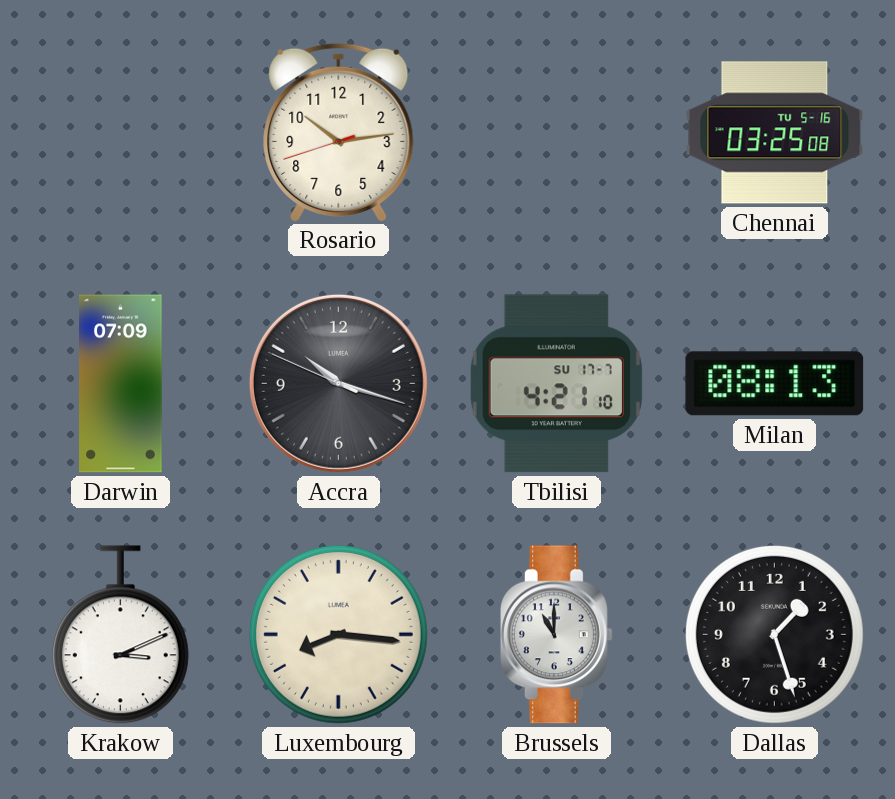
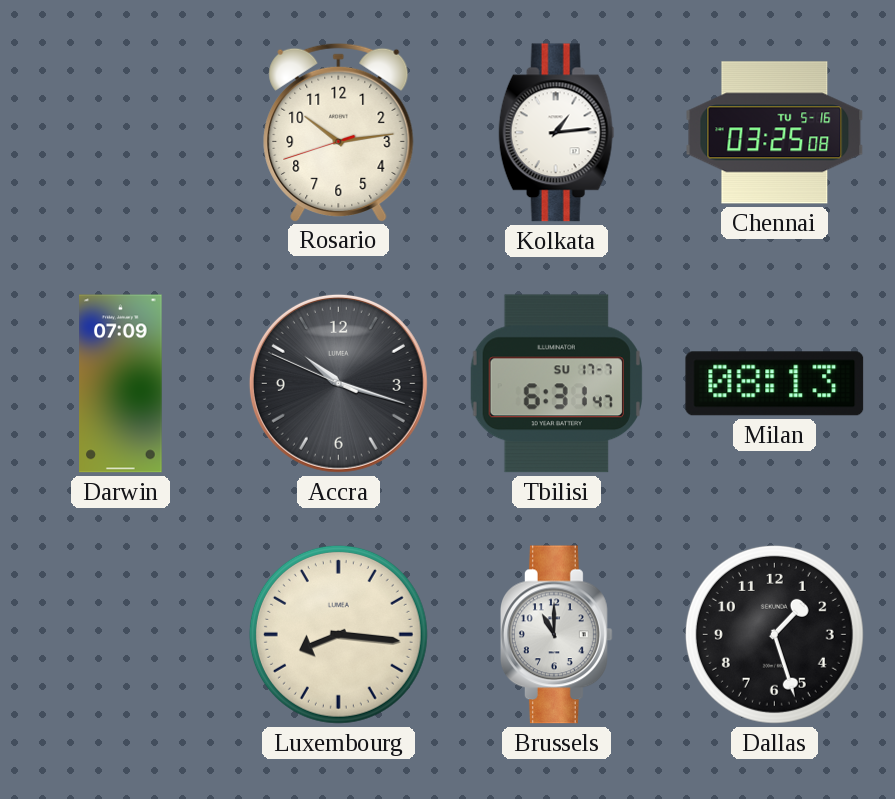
Kolkata: none -> 1:14 (556, 133)
Tbilisi: 4:21 -> 6:31 (556, 384)
Krakow: 3:11 -> none (120, 635)
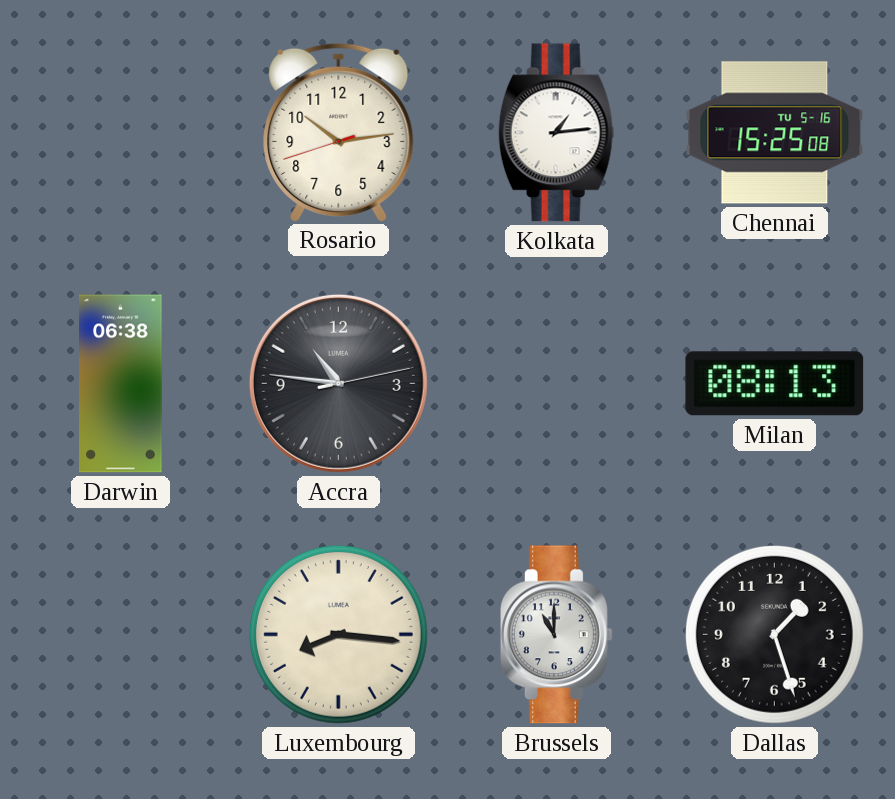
Chennai: 03:25 -> 15:25 (775, 133)
Darwin: 07:09 -> 06:38 (121, 384)
Accra: 10:17 -> 10:46 (338, 383)
Tbilisi: 6:31 -> none (556, 384)
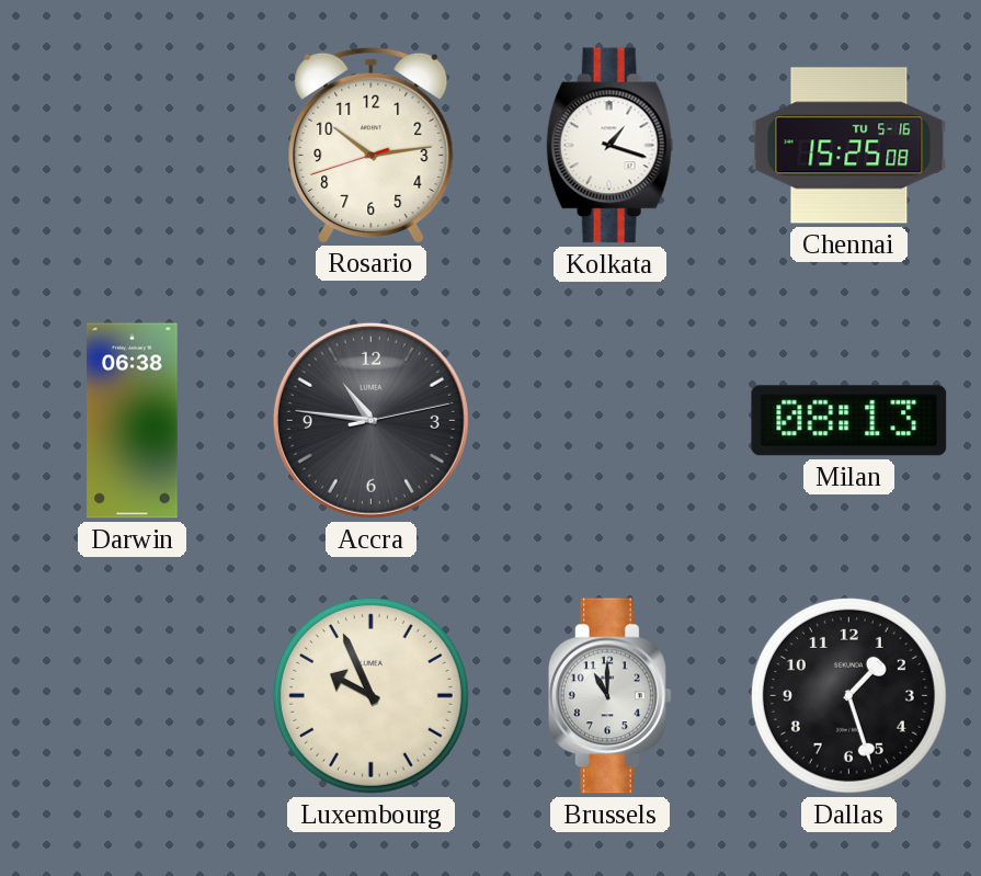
Kolkata: 1:14 -> 1:18 (609, 146)
Luxembourg: 8:16 -> 9:56 (370, 695)
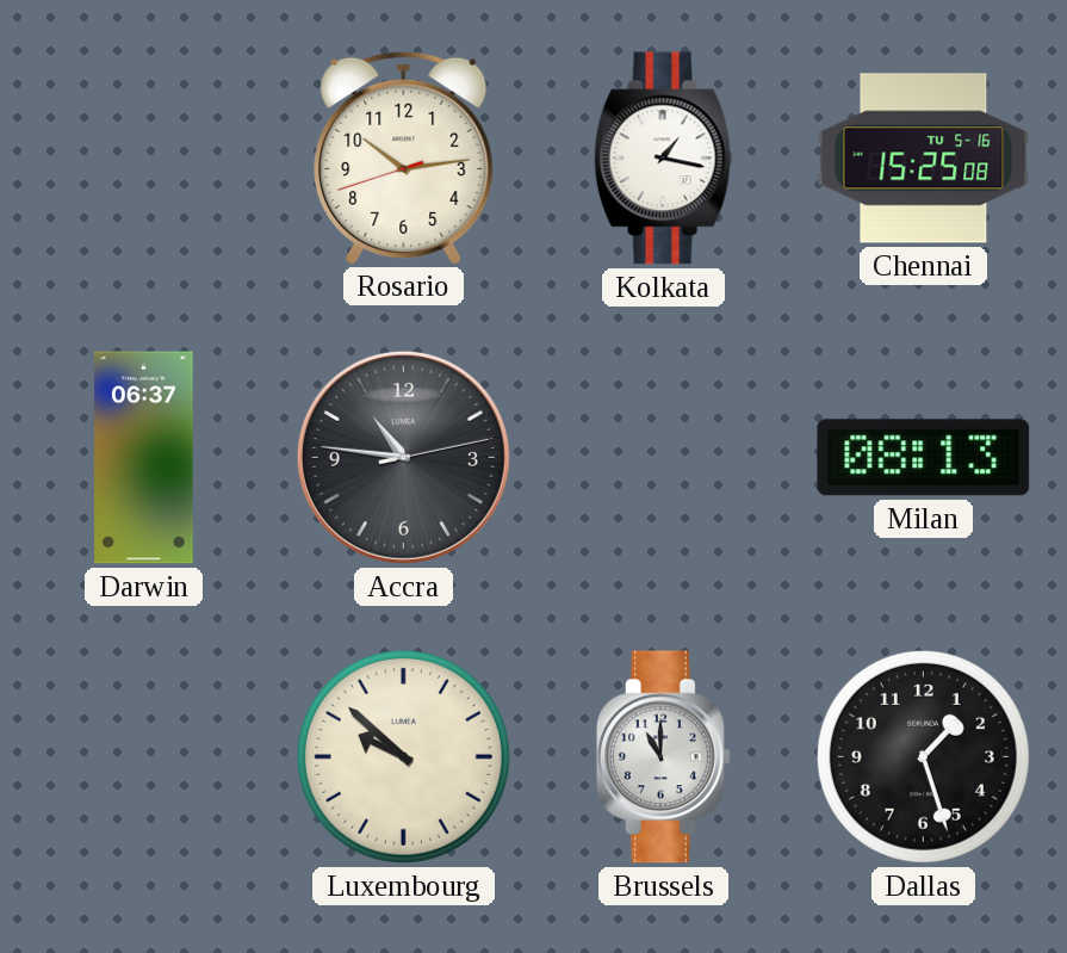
Kolkata: 1:18 -> 1:17 (663, 159)
Darwin: 06:38 -> 06:37 (144, 458)
Luxembourg: 9:56 -> 9:52 (403, 756)
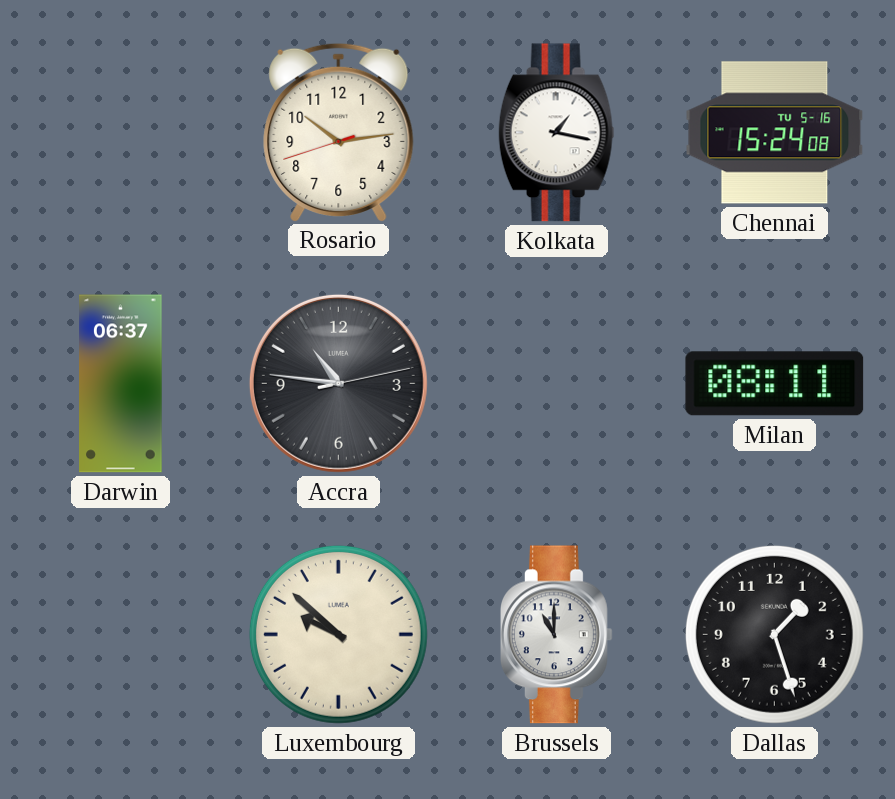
Chennai: 15:25 -> 15:24 (775, 133)
Milan: 08:13 -> 08:11 (775, 384)
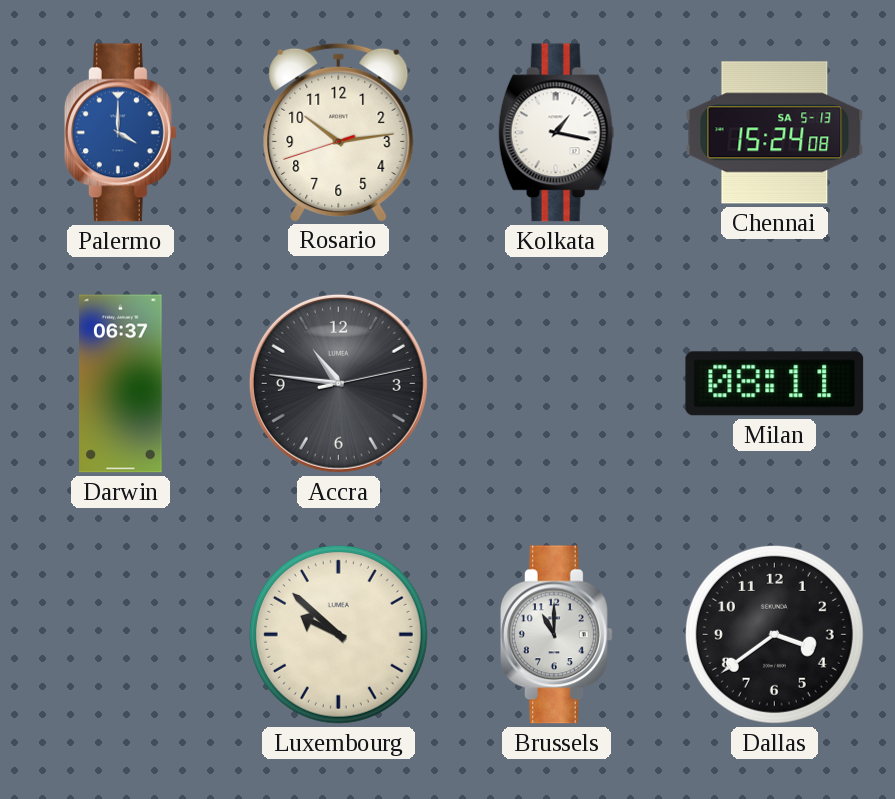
Palermo: none -> 4:00 (121, 133)
Chennai date: TU 5-16 -> SA 5-13 (775, 133)
Dallas: 1:27 -> 3:39 (774, 634)
